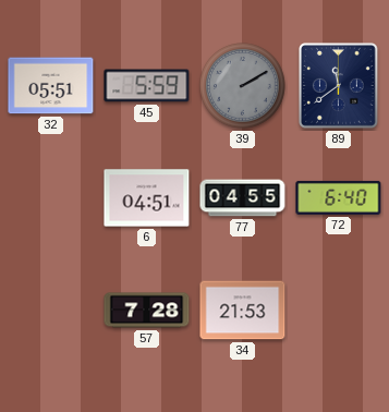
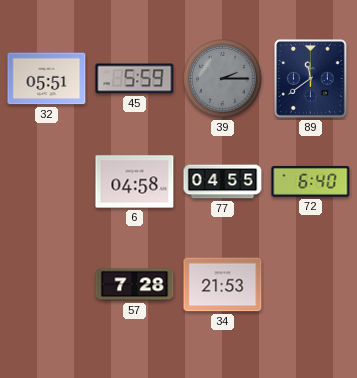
39: 2:10 -> 2:15 (223, 79)
6: 04:51 -> 04:58 (135, 182)
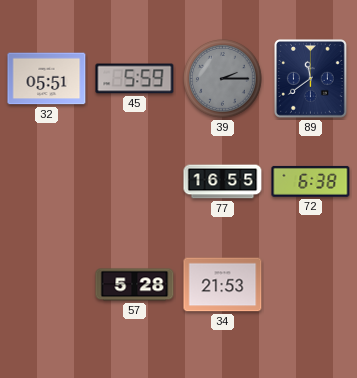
6: 04:58 -> none (135, 182)
77: 04:55 -> 16:55 (223, 182)
72: 6:40 -> 6:38 (311, 181)
57: 7:28 -> 5:28 (135, 285)
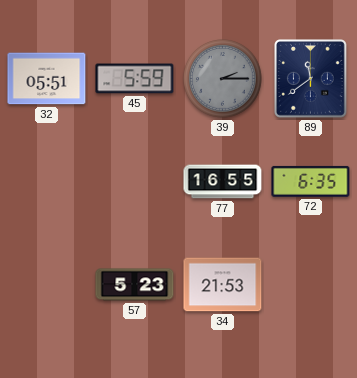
72: 6:38 -> 6:35 (311, 181)
57: 5:28 -> 5:23 (135, 285)
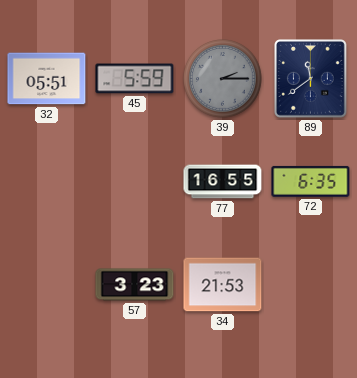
57: 5:23 -> 3:23 (135, 285)
